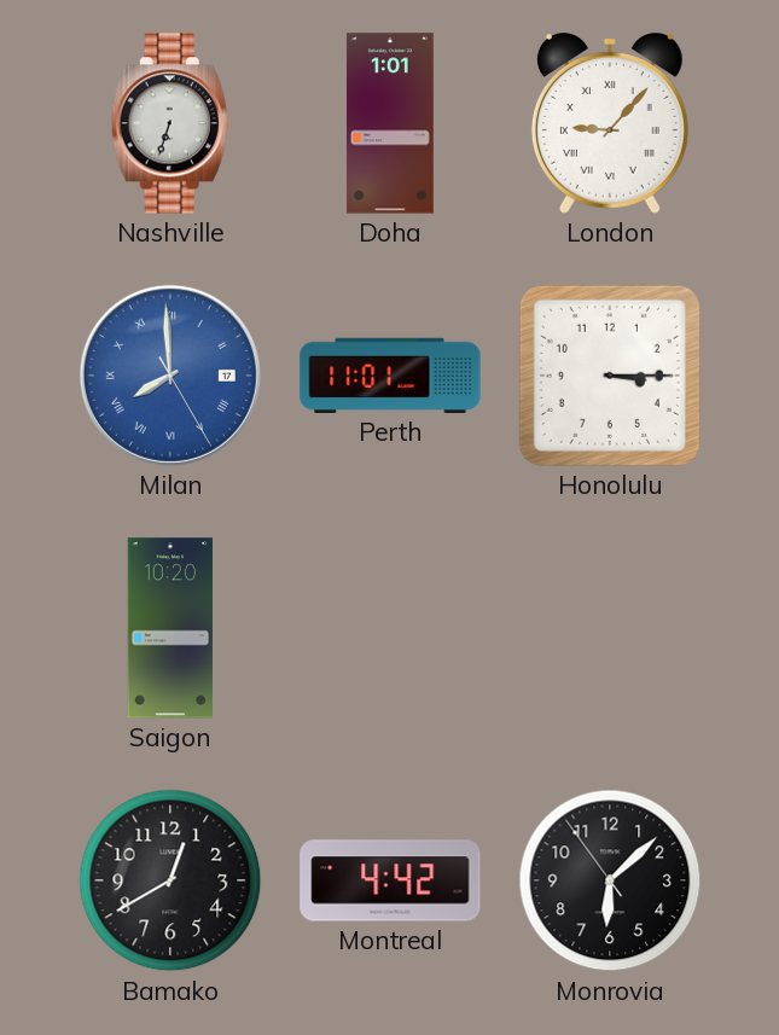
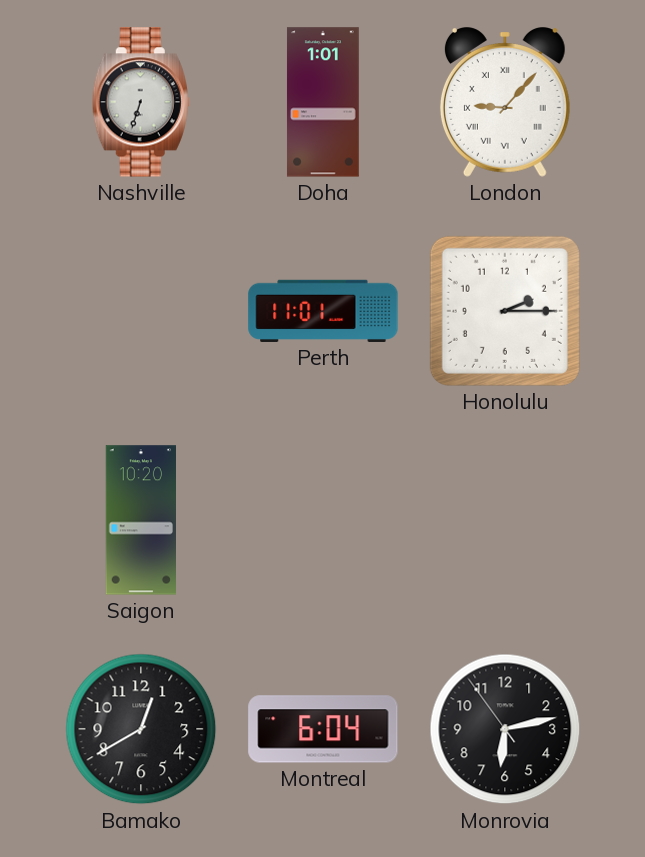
Milan: 7:59 -> none (170, 376)
Honolulu: 3:15 -> 2:15 (505, 311)
Montreal: 4:42 -> 6:04 (323, 729)
Monrovia: 6:07 -> 6:12 (505, 729)
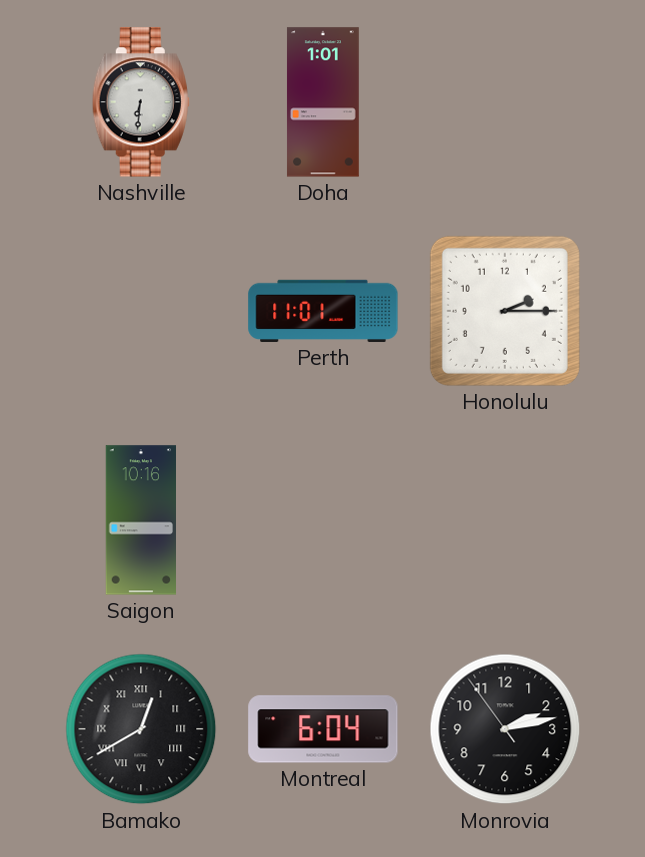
Nashville: 6:33 -> 6:31 (141, 102)
London: 9:07 -> none (505, 102)
Saigon: 10:20 -> 10:16 (140, 520)
Bamako numerals: Arabic -> Roman (141, 729)
Monrovia: 6:12 -> 2:12 (505, 729)
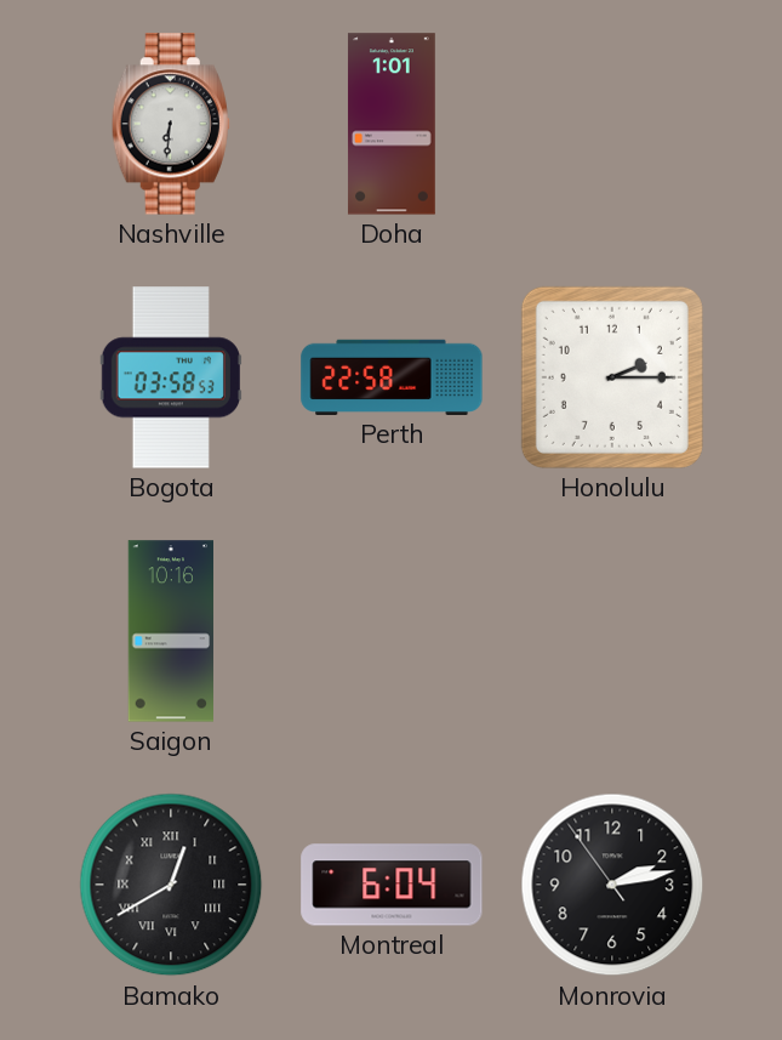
Bogota: none -> 03:58 (171, 377)
Perth: 11:01 -> 22:58 (392, 377)
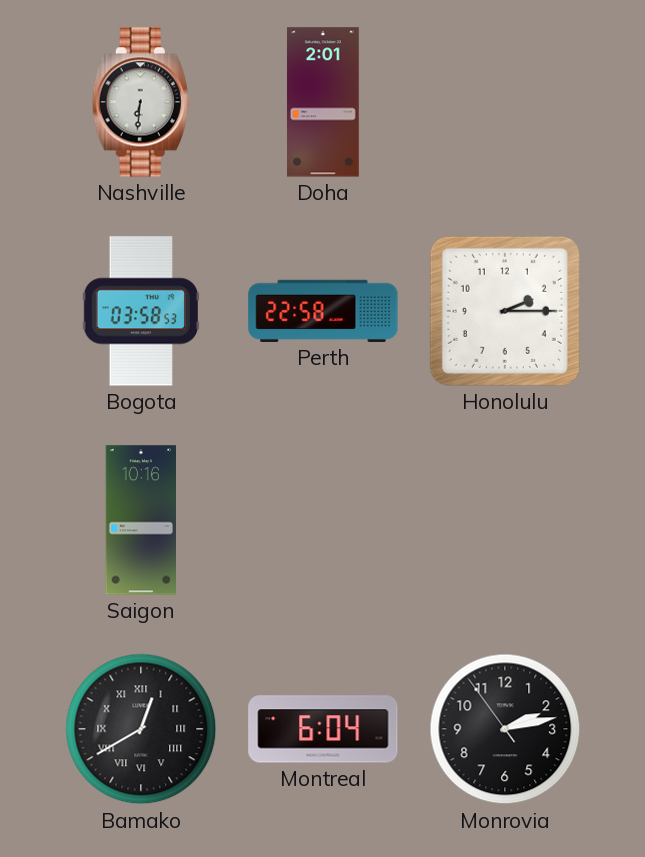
Doha: 1:01 -> 2:01 (323, 102)
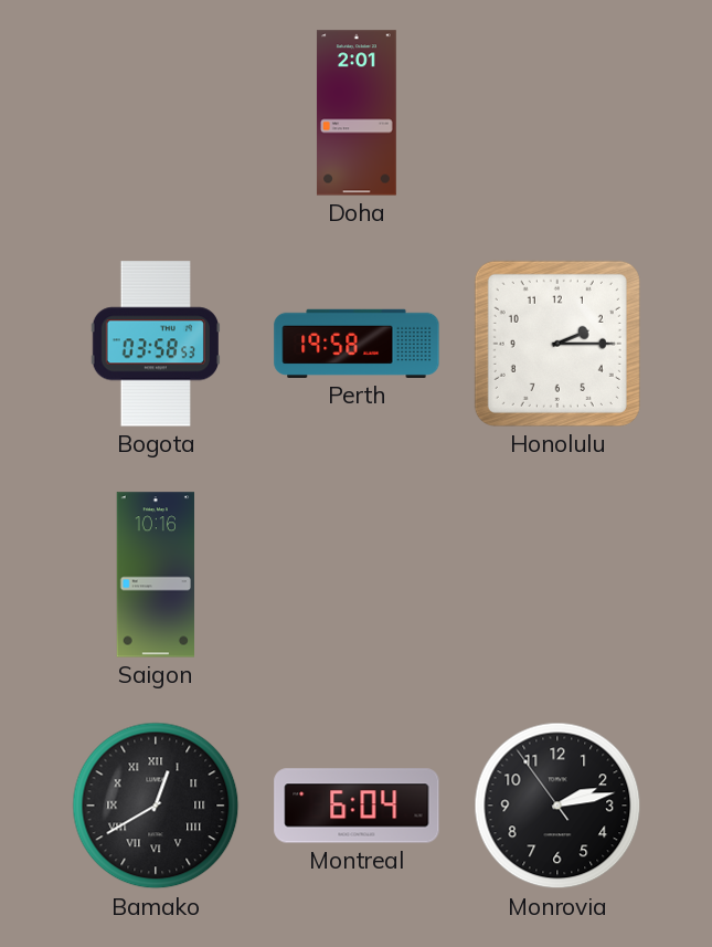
Nashville: 6:31 -> none (141, 102)
Perth: 22:58 -> 19:58 (357, 344)
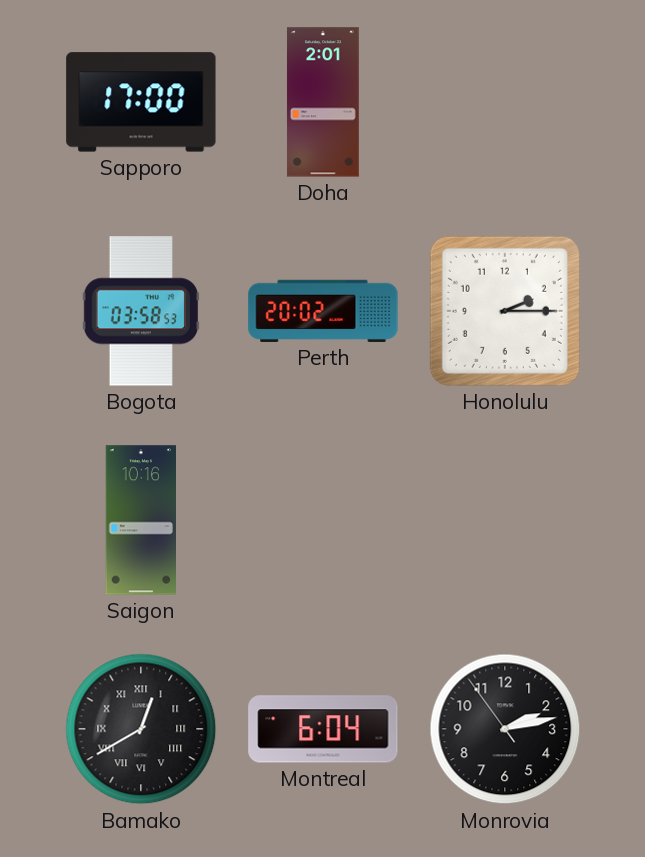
Sapporo: none -> 17:00 (141, 102)
Perth: 19:58 -> 20:02 (323, 311)
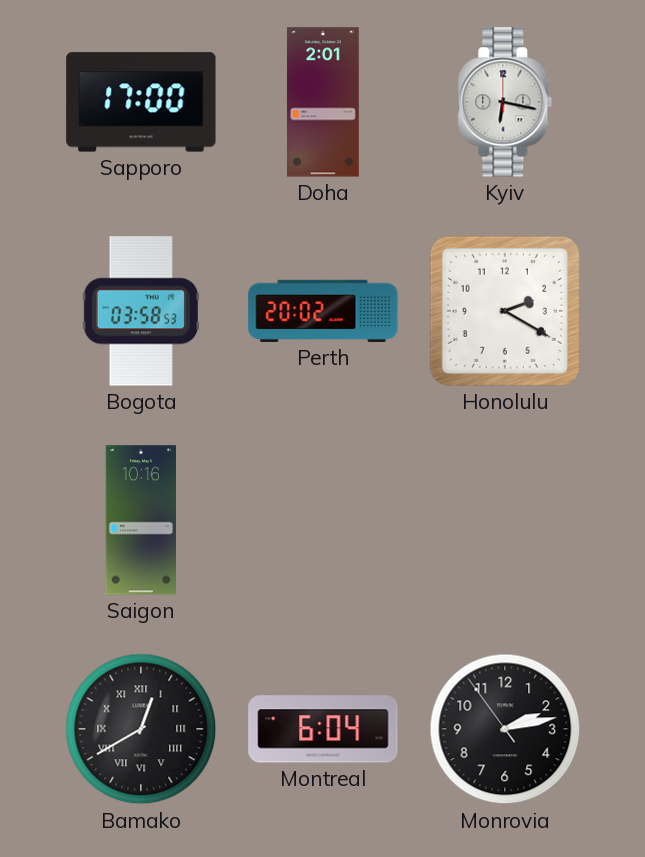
Kyiv: none -> 6:17 (505, 102)
Honolulu: 2:15 -> 2:20 (505, 311)
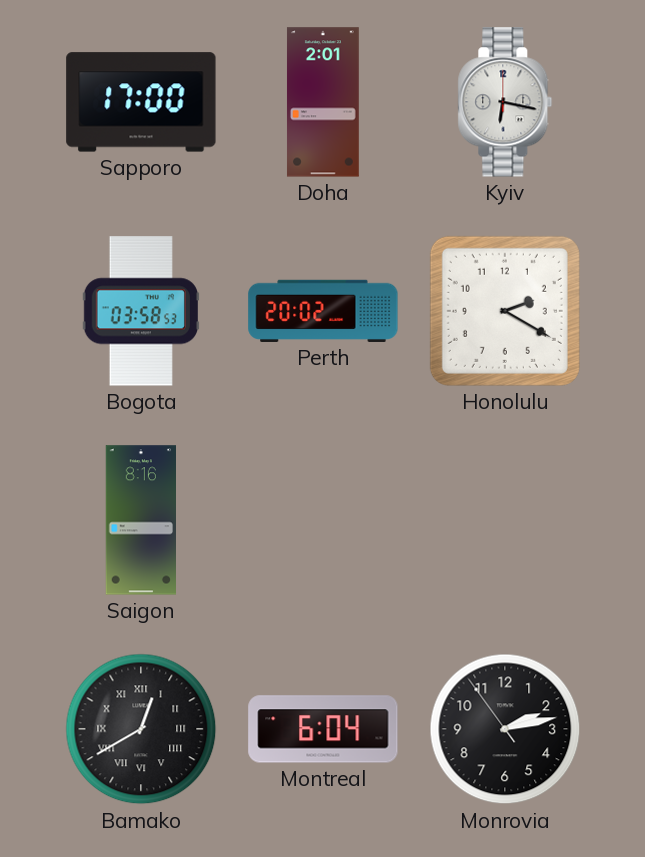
Saigon: 10:16 -> 8:16 (140, 520)
